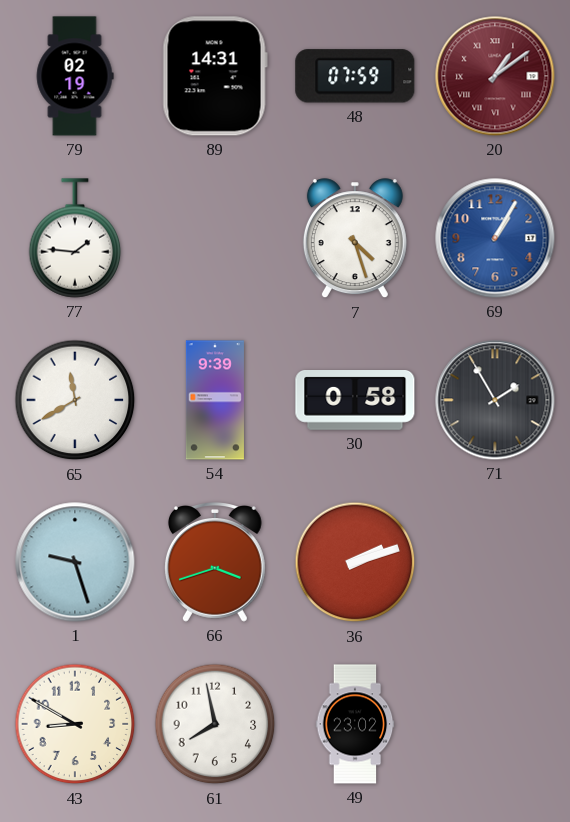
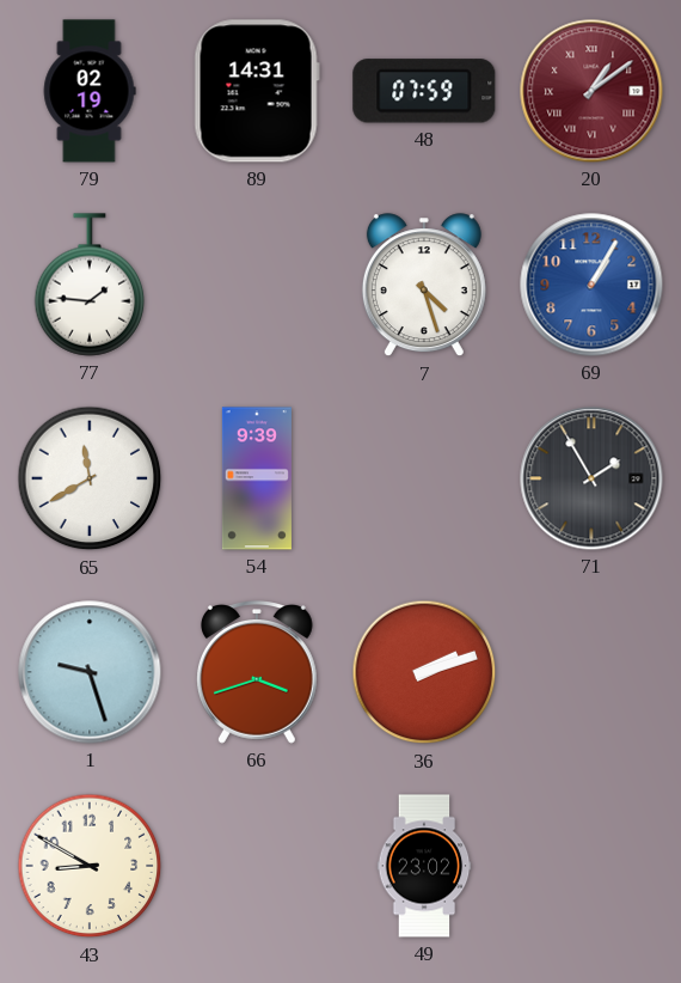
30: 0:58 -> none (355, 401)
61: 7:58 -> none (215, 724)
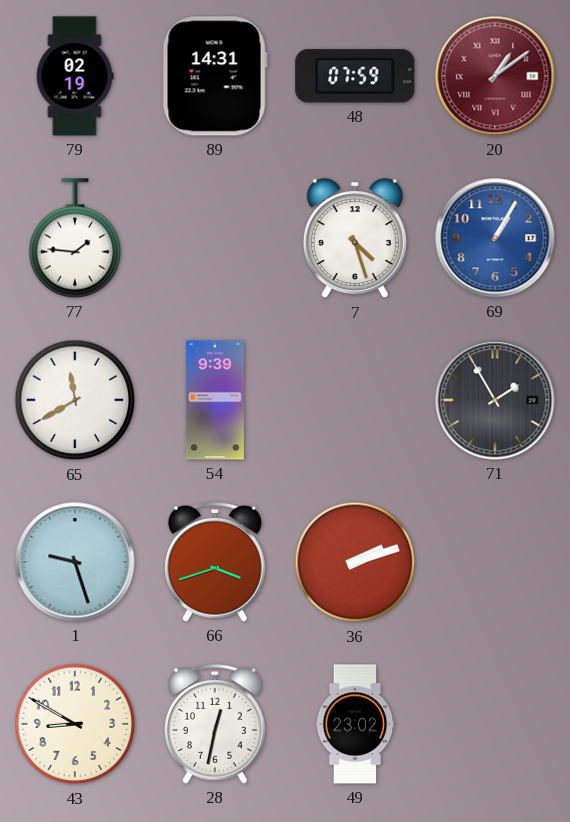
28: none -> 12:32 (215, 724)
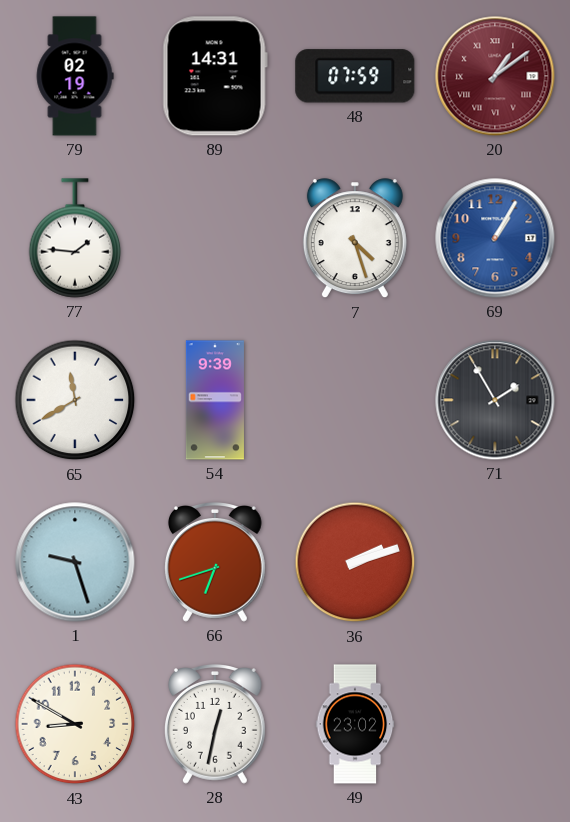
66: 3:42 -> 6:42 (215, 562)
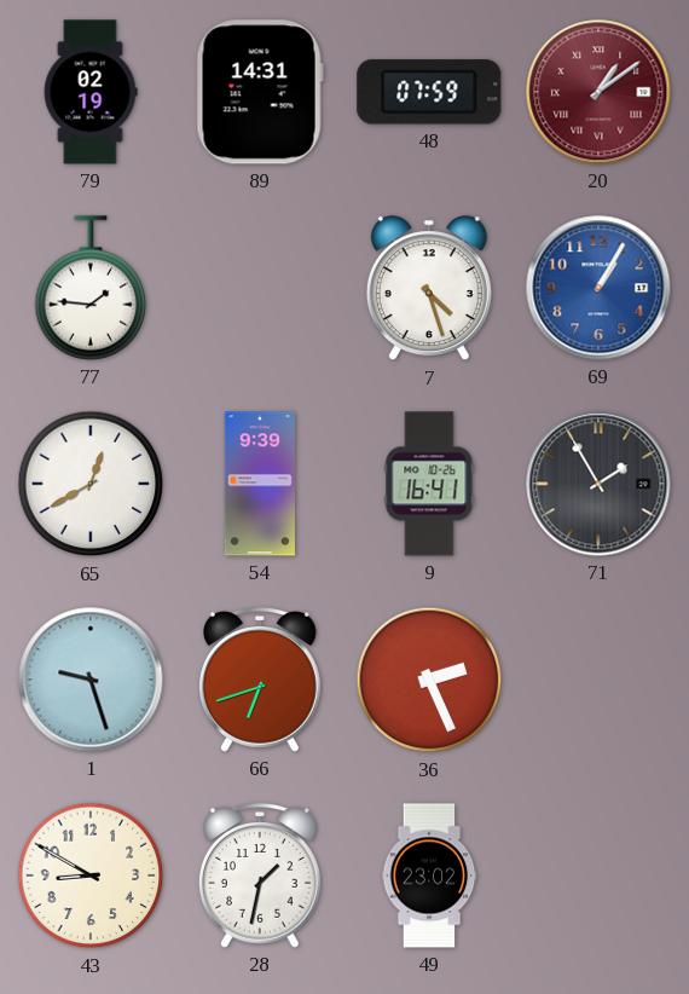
65: 11:40 -> 12:40 (91, 484)
9: none -> 16:41 (429, 484)
36: 2:12 -> 2:26 (429, 680)
28: 12:32 -> 1:32 (260, 875)
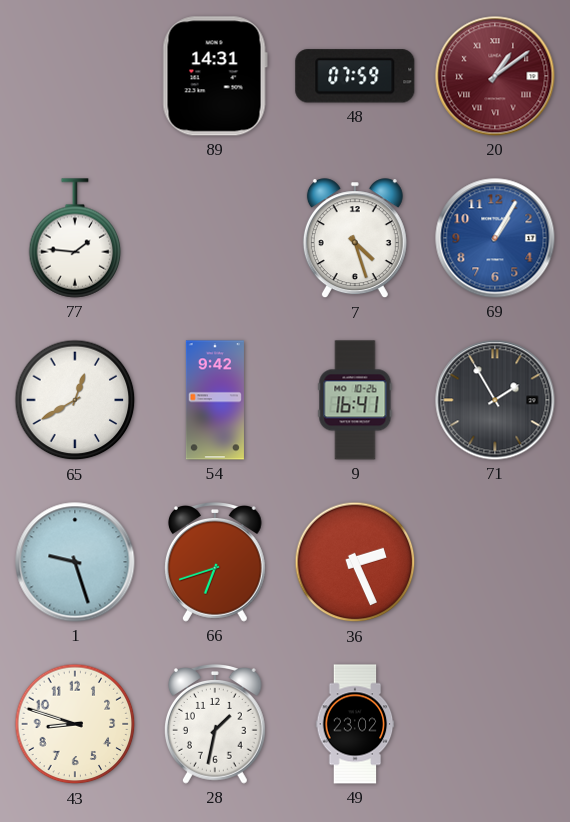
79: 02:19 -> none (91, 92)
54: 9:39 -> 9:42 (215, 400)
43: 8:50 -> 8:48 (75, 724)
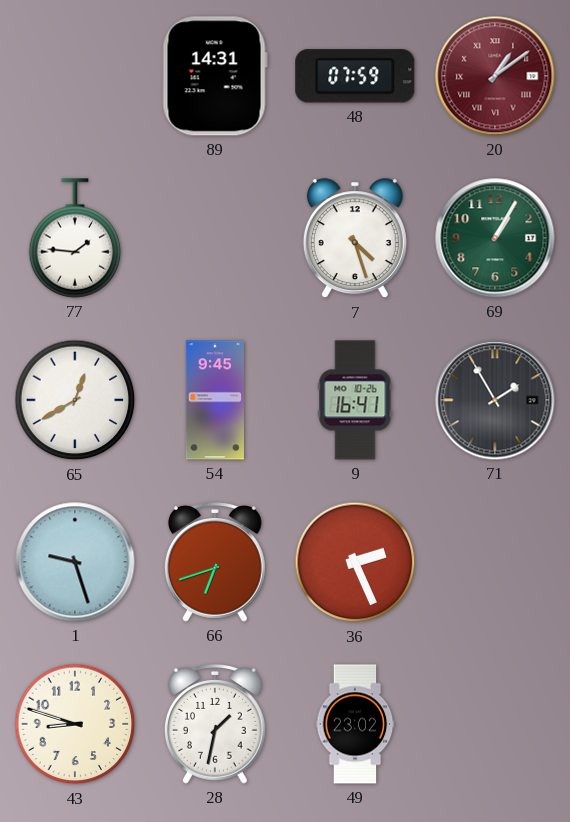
69 dial: blue -> green (495, 238)
54: 9:42 -> 9:45 (215, 400)
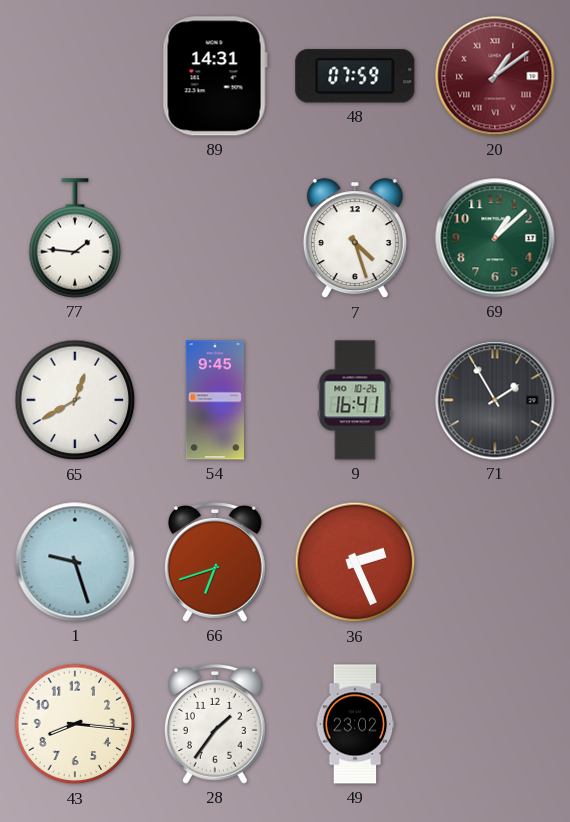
69: 1:05 -> 1:08 (495, 238)
43: 8:48 -> 8:16 (75, 724)
28: 1:32 -> 1:36 (215, 724)
